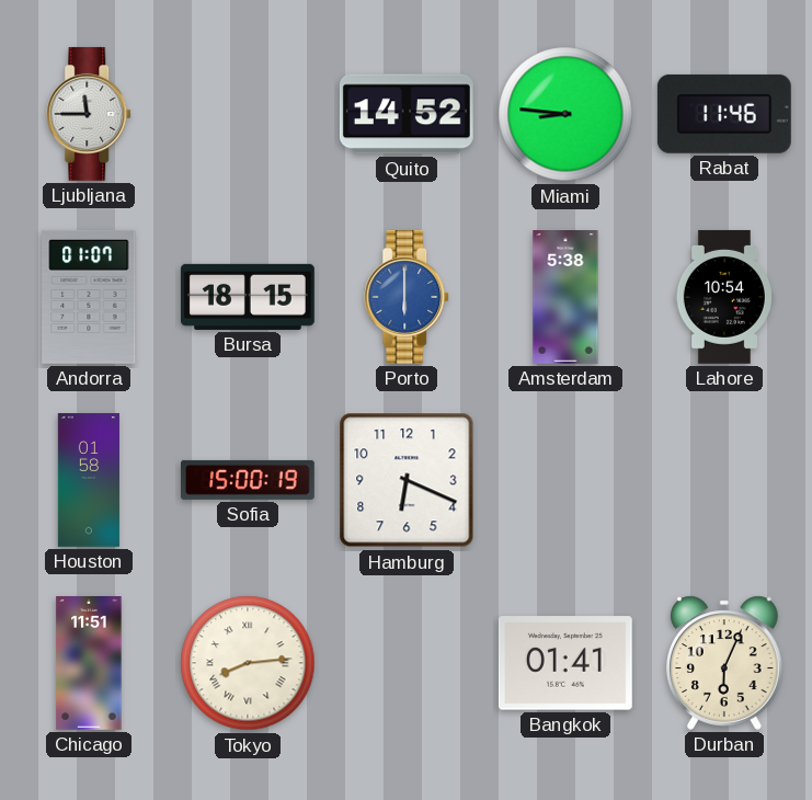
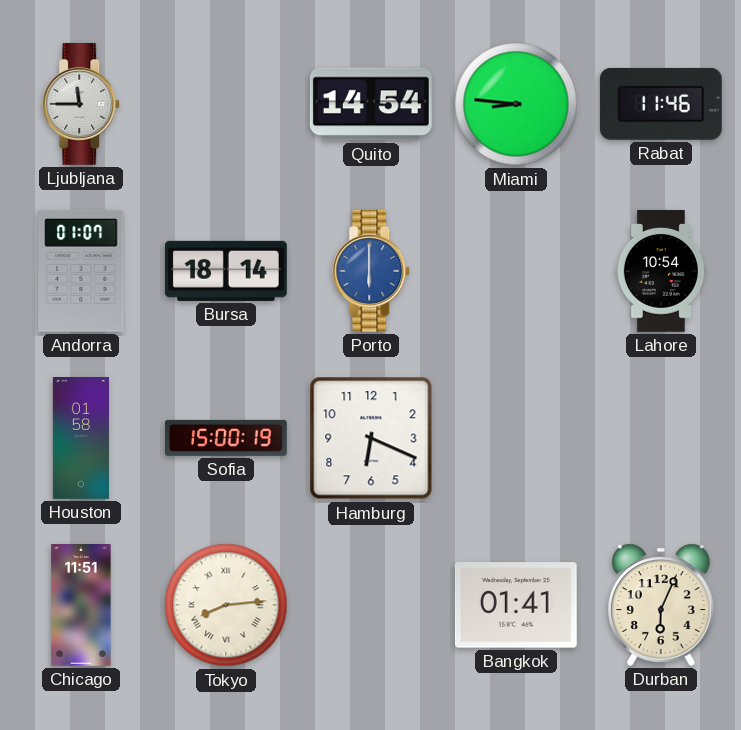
Quito: 14:52 -> 14:54 (371, 104)
Bursa: 18:15 -> 18:14 (226, 271)
Amsterdam: 5:38 -> none (565, 298)
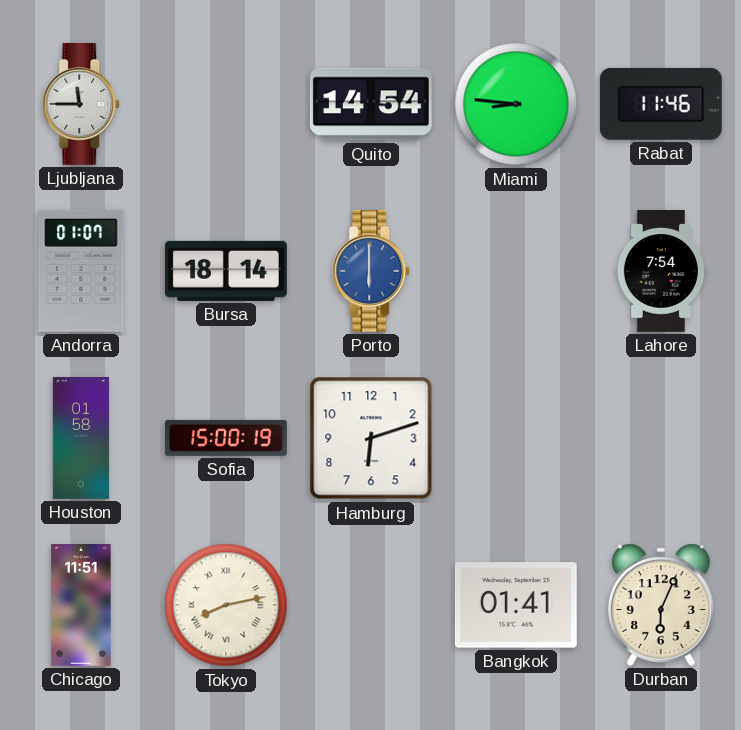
Lahore: 10:54 -> 7:54 (661, 271)
Hamburg: 6:19 -> 6:12 (371, 438)
Tokyo: 8:14 -> 8:13 (226, 605)
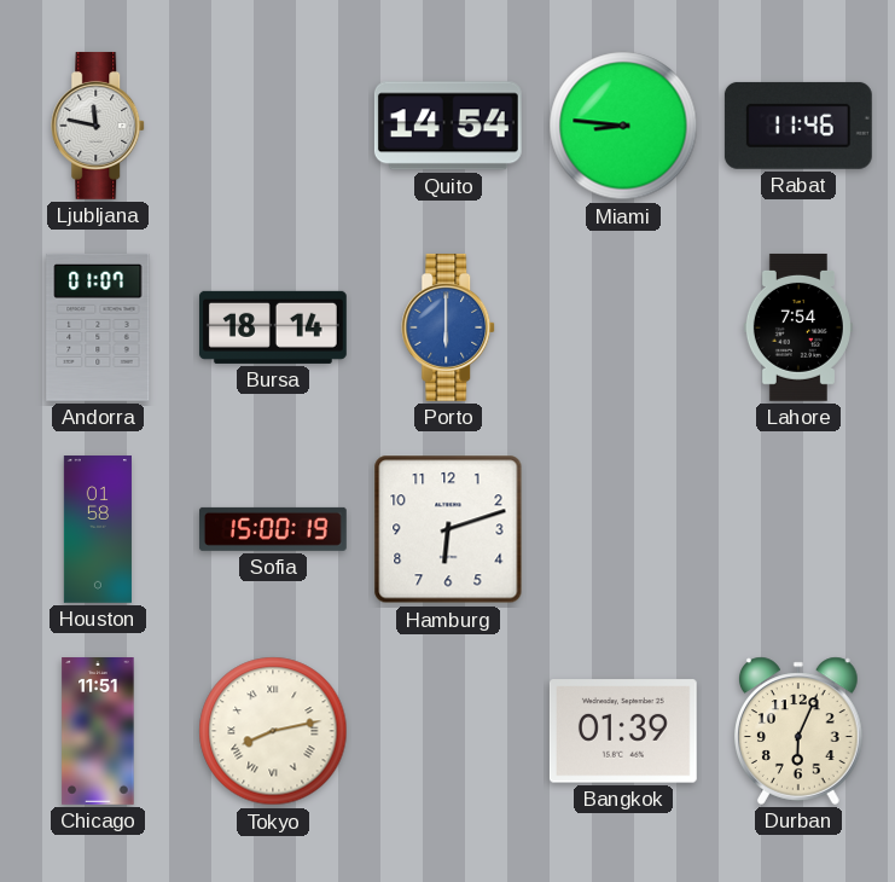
Ljubljana: 11:45 -> 11:47 (99, 126)
Bangkok: 01:41 -> 01:39 (623, 731)
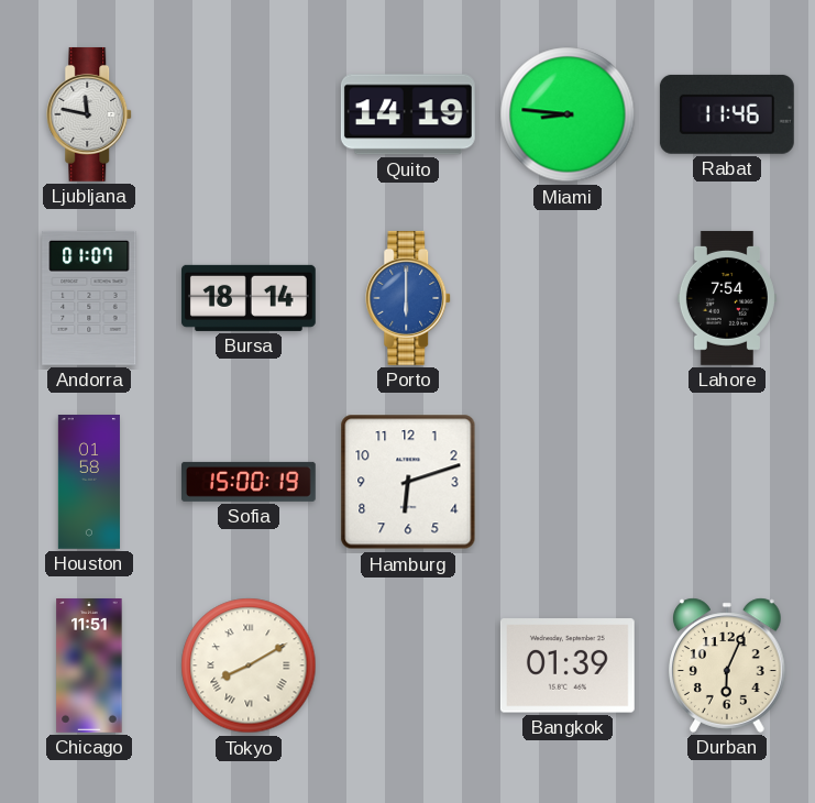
Quito: 14:54 -> 14:19 (408, 114)
Tokyo: 8:13 -> 8:10 (249, 665)
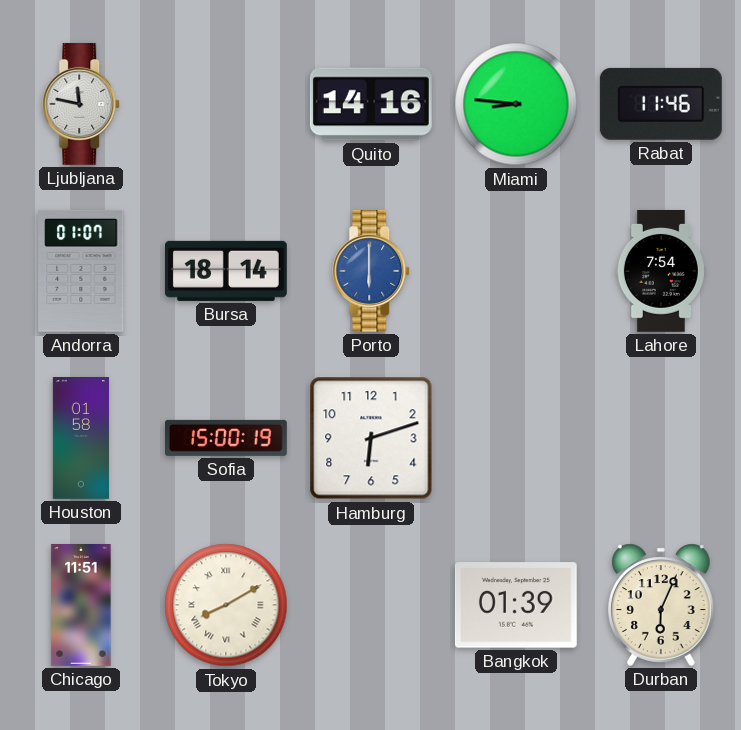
Quito: 14:19 -> 14:16 (371, 104)
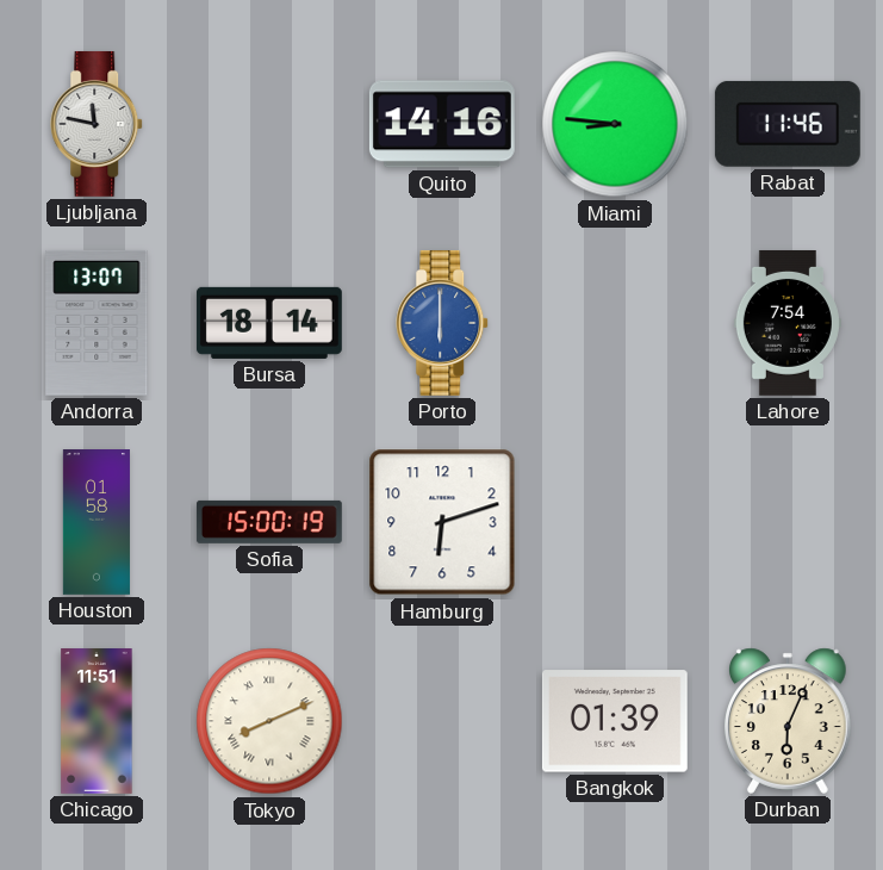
Andorra: 01:07 -> 13:07 (97, 323)
Tokyo: 8:10 -> 8:11 (269, 721)
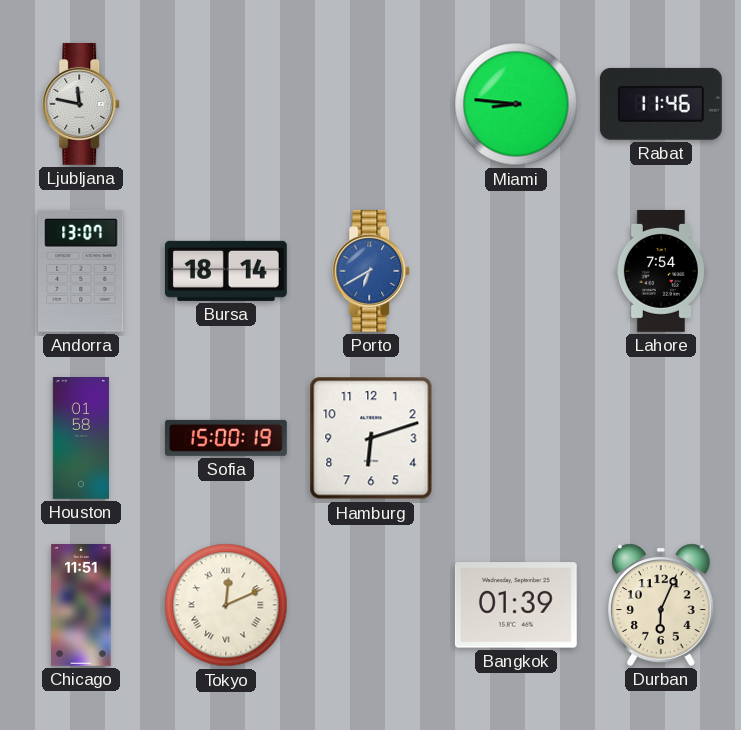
Quito: 14:16 -> none (442, 124)
Porto: 6:00 -> 6:40 (372, 271)
Tokyo: 8:11 -> 12:11 (226, 605)
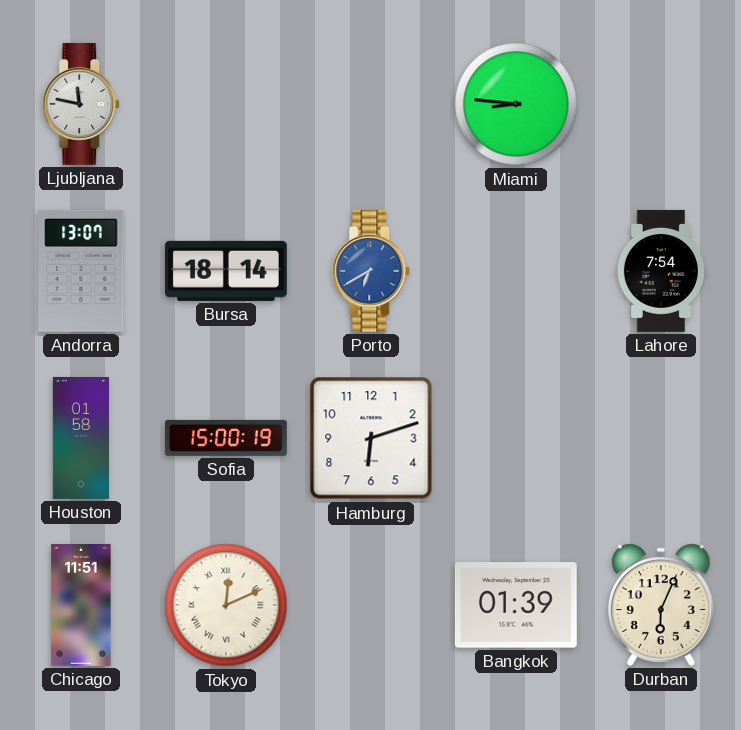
Rabat: 11:46 -> none (661, 104)
